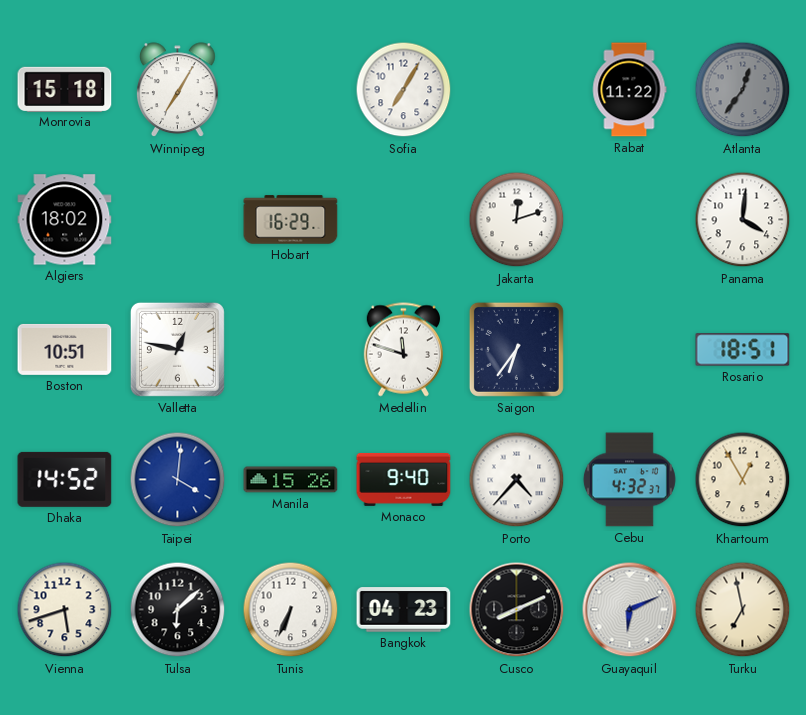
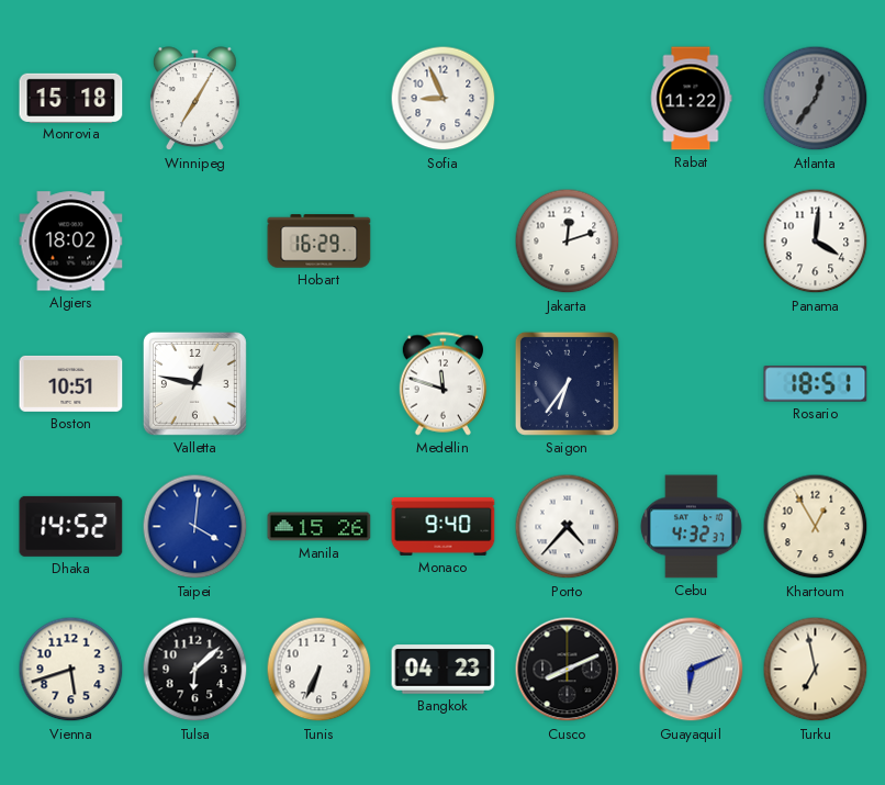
Sofia: 7:05 -> 8:56 (444, 99)
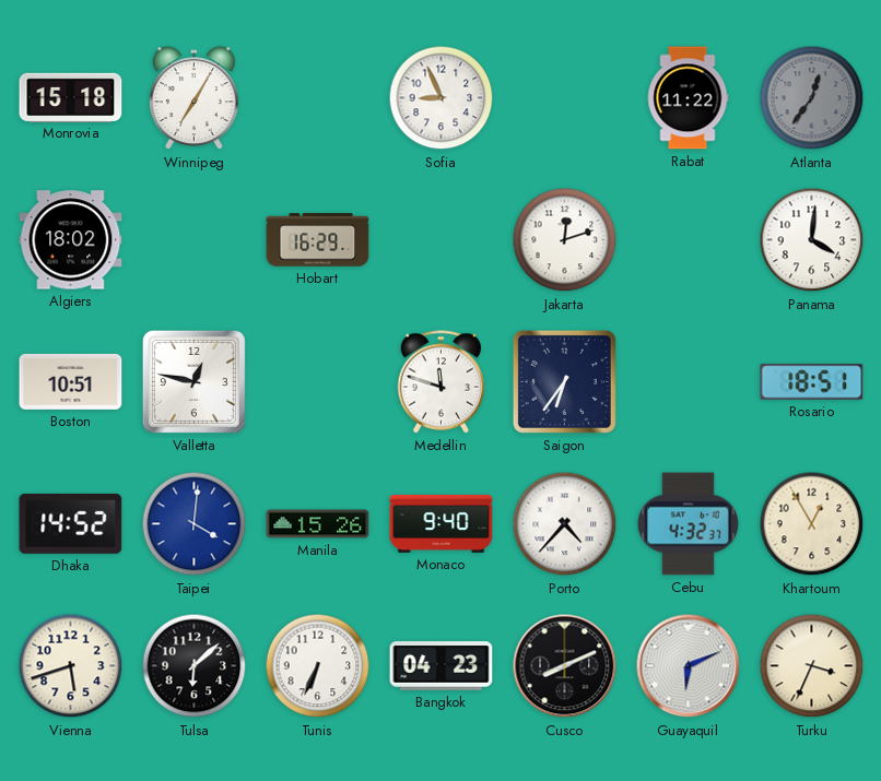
Turku: 6:58 -> 3:34 (812, 666)
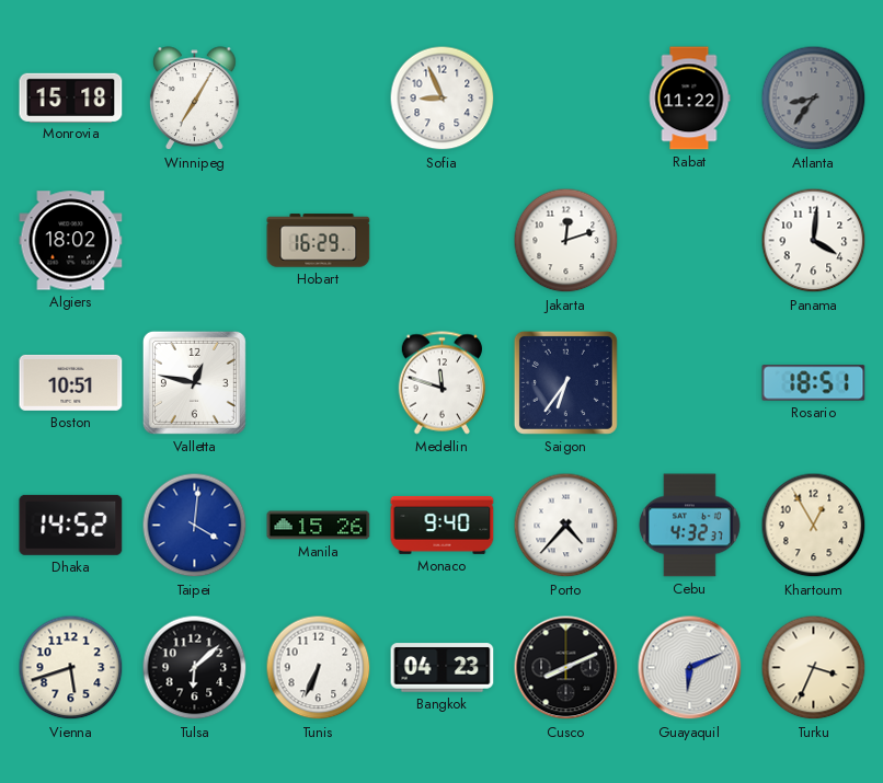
Atlanta: 12:36 -> 8:36 (814, 99)
